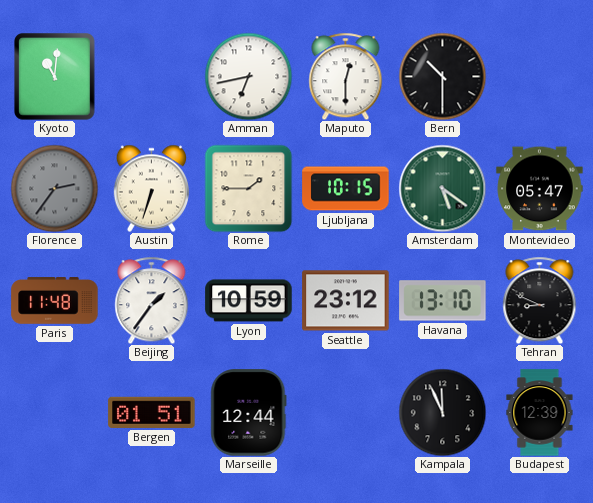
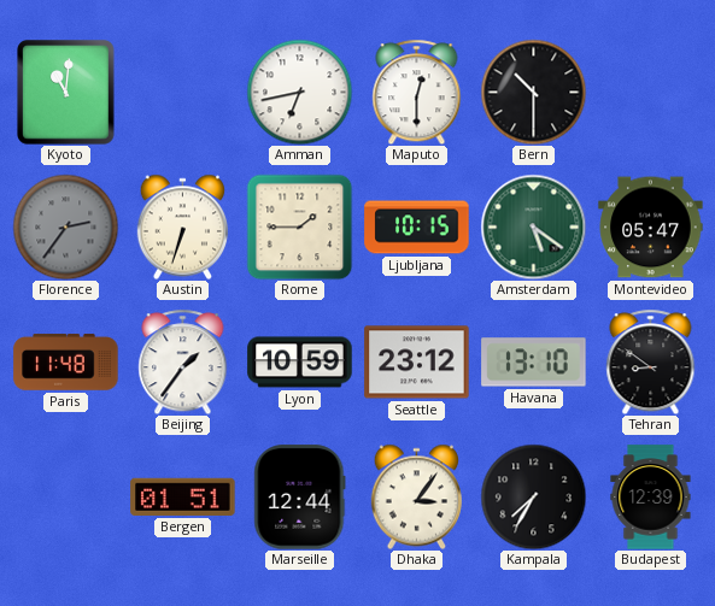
Tehran: 8:49 -> 8:51 (651, 361)
Dhaka: none -> 3:06 (416, 496)
Kampala: 11:56 -> 7:35 (533, 496)
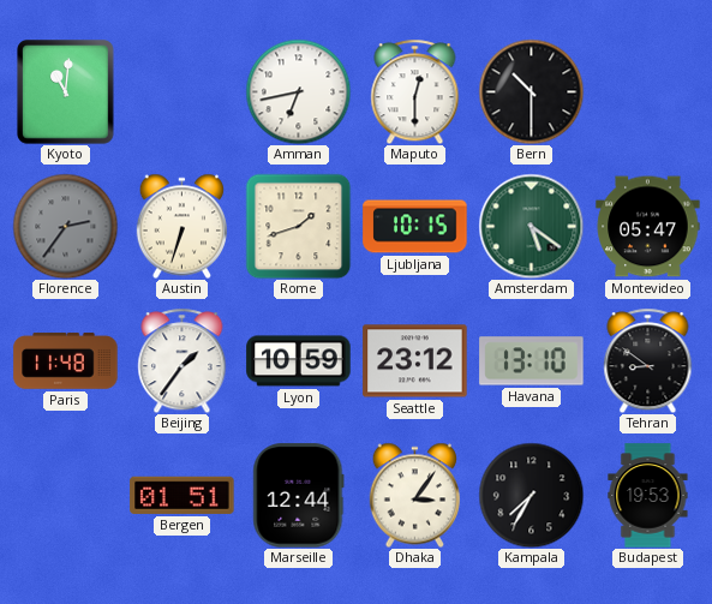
Rome: 1:45 -> 1:42 (298, 226)
Budapest: 12:39 -> 19:53 (648, 496)
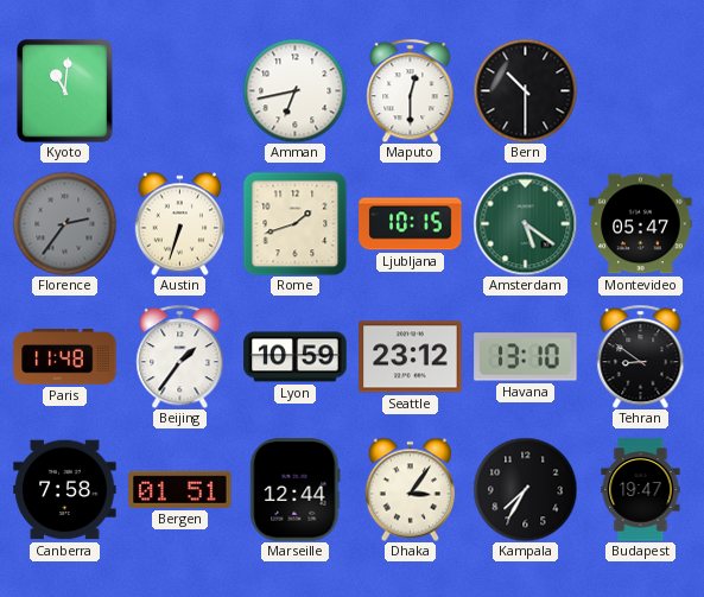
Canberra: none -> 7:58 (65, 490)
Budapest: 19:53 -> 19:47 (641, 490)
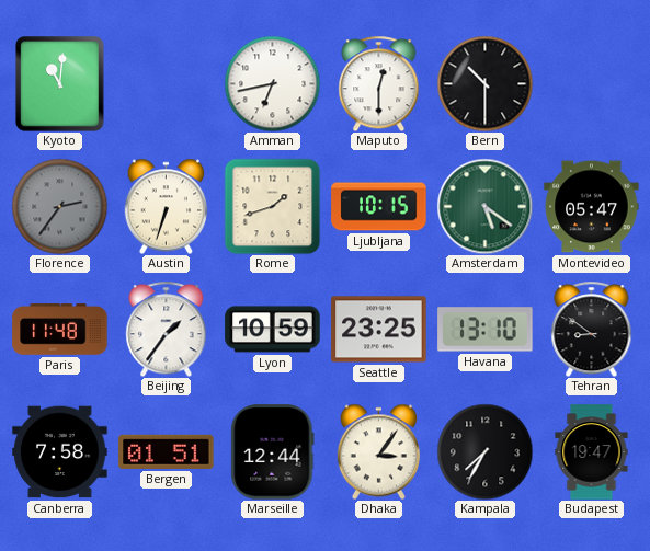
Seattle: 23:12 -> 23:25 (379, 330)
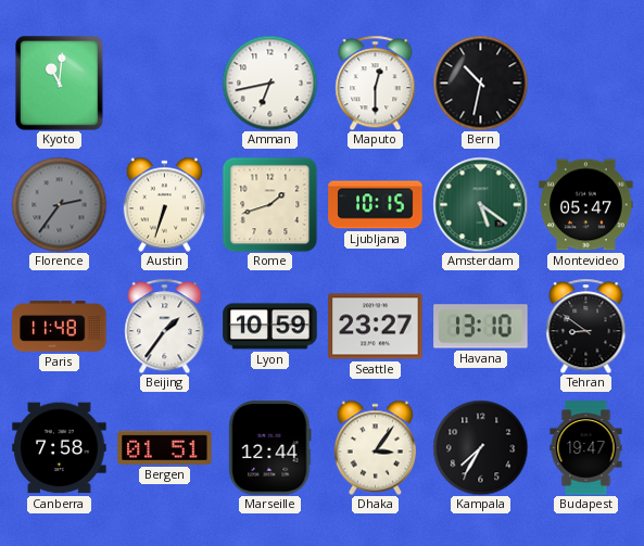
Bern: 10:30 -> 10:32 (480, 82)
Seattle: 23:25 -> 23:27 (376, 327)
